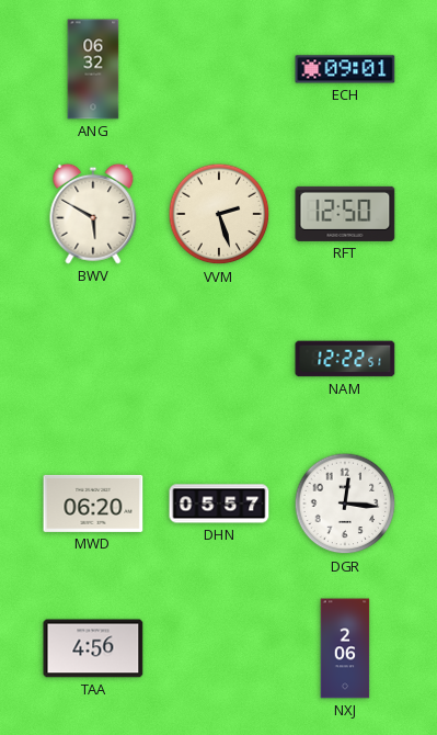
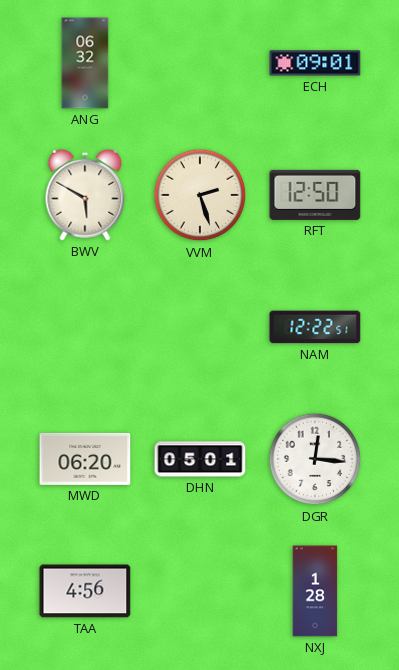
DHN: 05:57 -> 05:01 (200, 459)
NXJ: 2:06 -> 1:28 (315, 591)
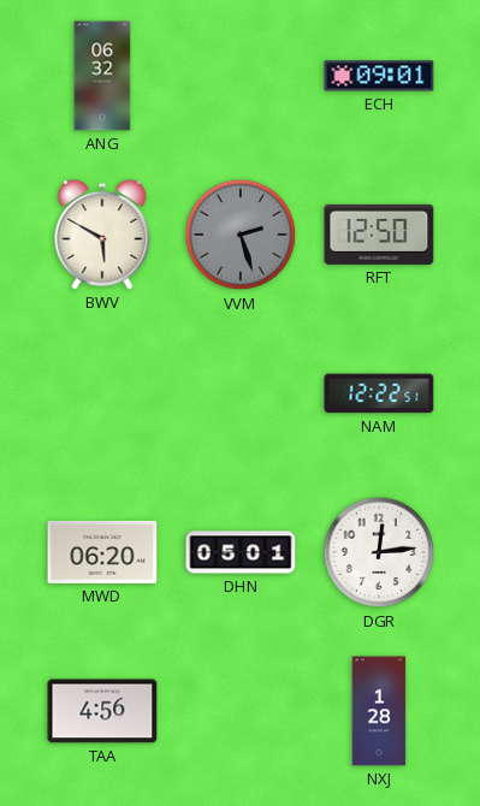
VVM dial: cream -> grey (241, 235)
DGR: 12:16 -> 12:14 (379, 552)
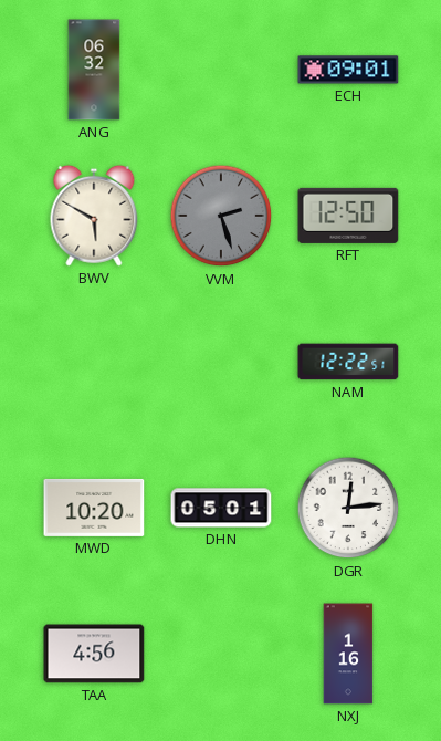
MWD: 06:20 -> 10:20 (94, 508)
NXJ: 1:28 -> 1:16 (348, 654)
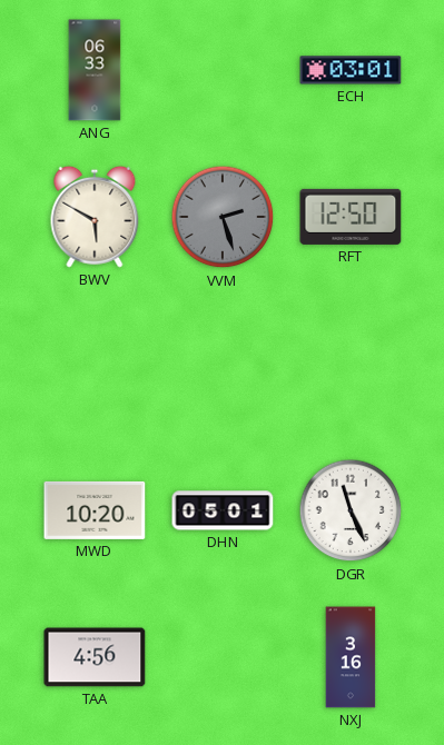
ANG: 06:32 -> 06:33 (95, 70)
ECH: 09:01 -> 03:01 (351, 70)
NAM: 12:22 -> none (348, 362)
DGR: 12:14 -> 11:26 (351, 510)
NXJ: 1:16 -> 3:16 (351, 657)
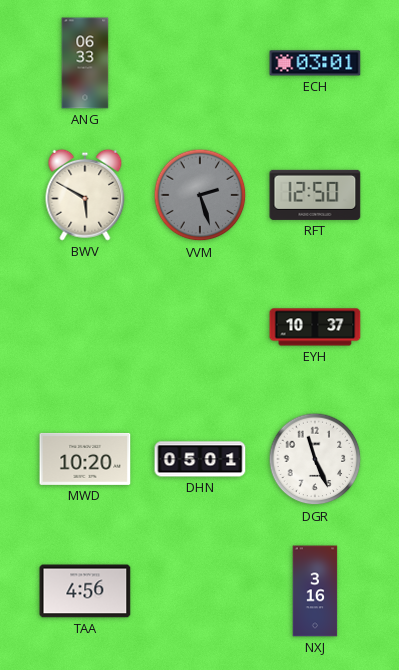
EYH: none -> 10:37 (315, 327)
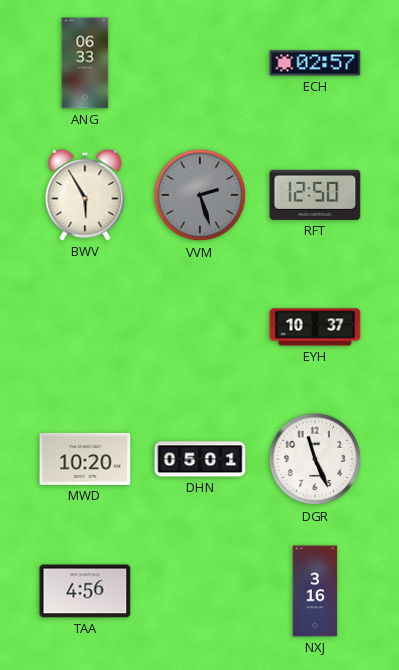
ECH: 03:01 -> 02:57 (315, 63)
BWV: 5:50 -> 5:55 (85, 195)
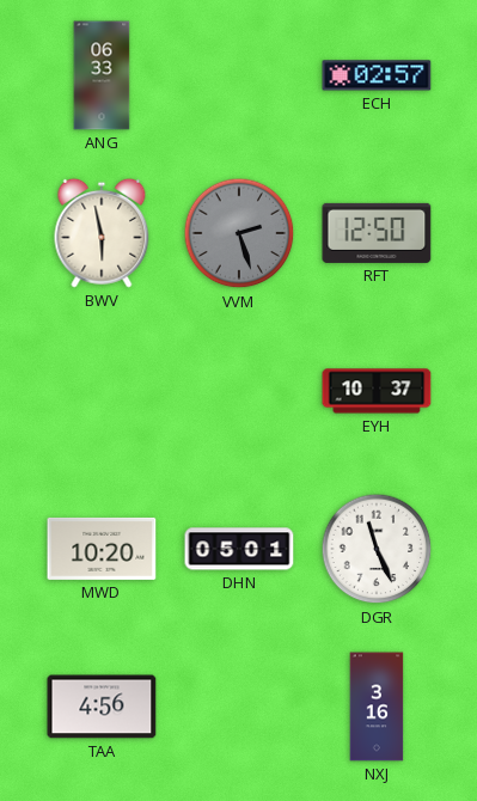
BWV: 5:55 -> 5:58 (102, 233)
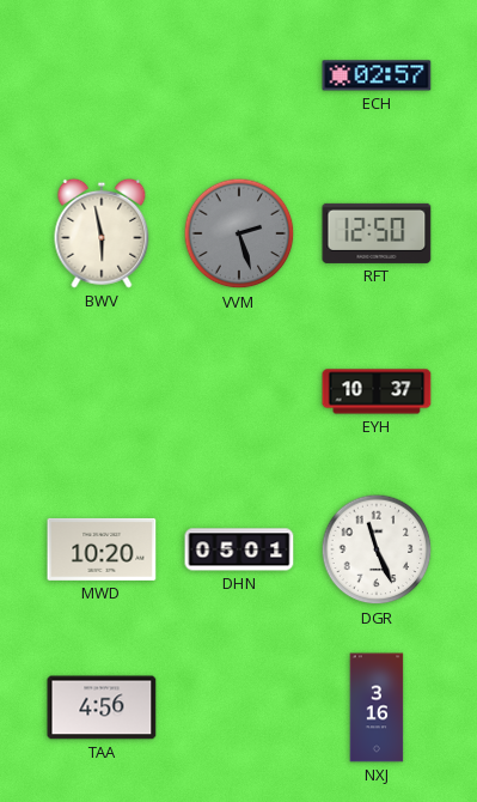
ANG: 06:33 -> none (102, 75)
